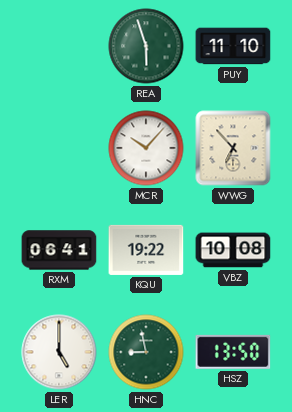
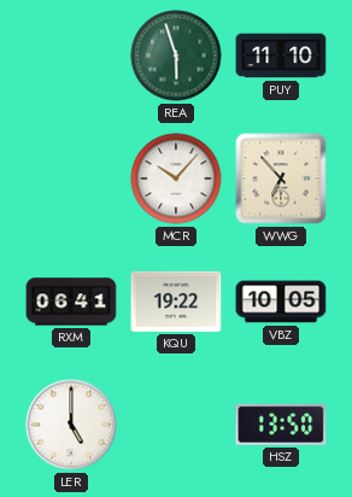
VBZ: 10:08 -> 10:05 (281, 302)
HNC: 8:58 -> none (146, 352)
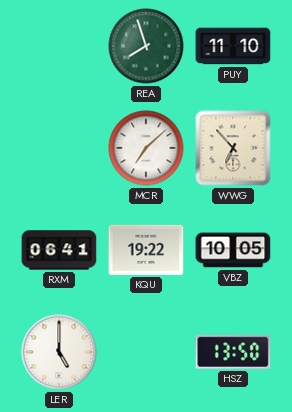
REA: 5:57 -> 7:57 (146, 46)
MCR: 10:07 -> 7:08 (146, 148)
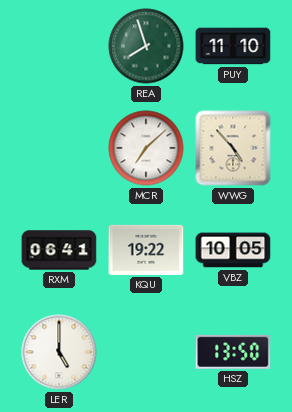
WWG: 6:53 -> 4:53 (233, 148)
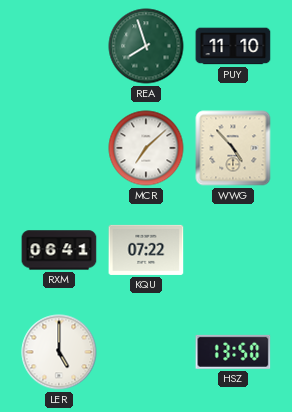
KQU: 19:22 -> 07:22 (146, 250)
VBZ: 10:05 -> none (233, 250)
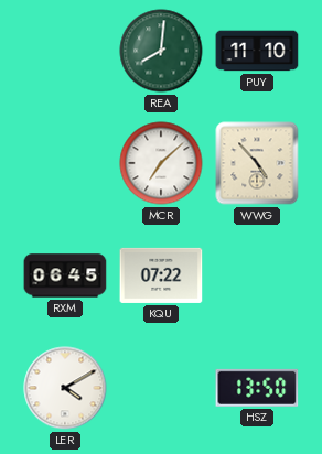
REA: 7:57 -> 8:01 (161, 51)
RXM: 06:41 -> 06:45 (65, 275)
LER: 5:00 -> 4:10 (65, 388)
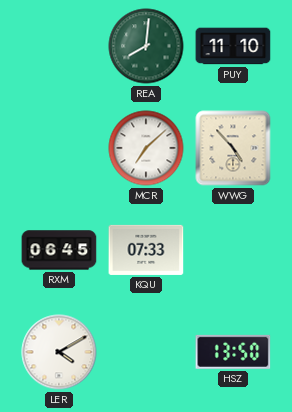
KQU: 07:22 -> 07:33 (146, 250)
